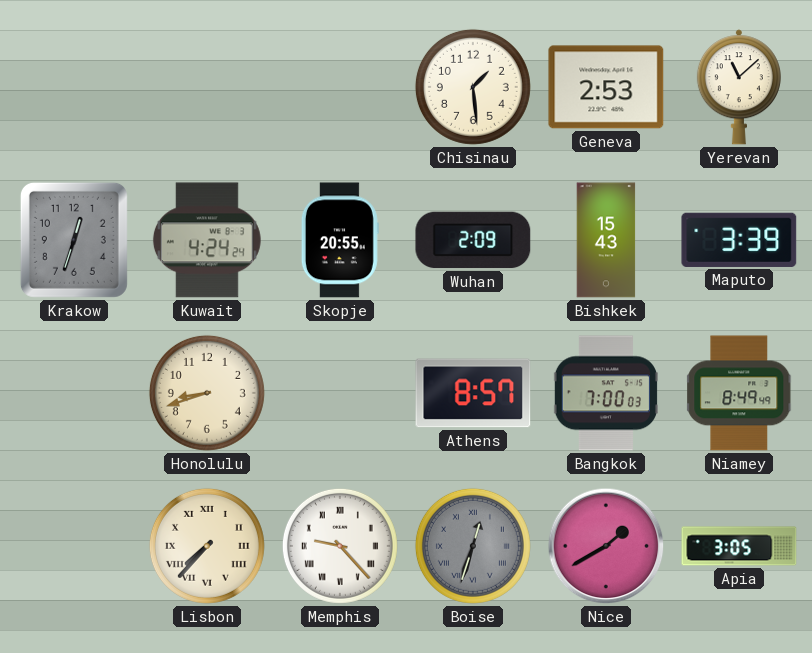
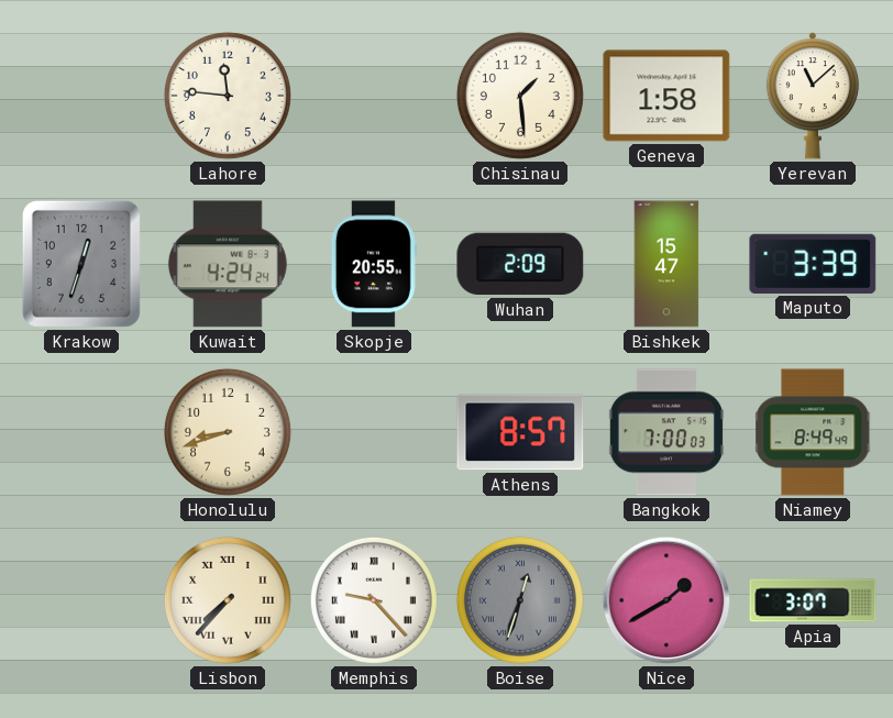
Lahore: none -> 11:46 (228, 96)
Geneva: 2:53 -> 1:58 (666, 96)
Bishkek: 15:43 -> 15:47 (666, 264)
Apia: 3:05 -> 3:07 (813, 600)
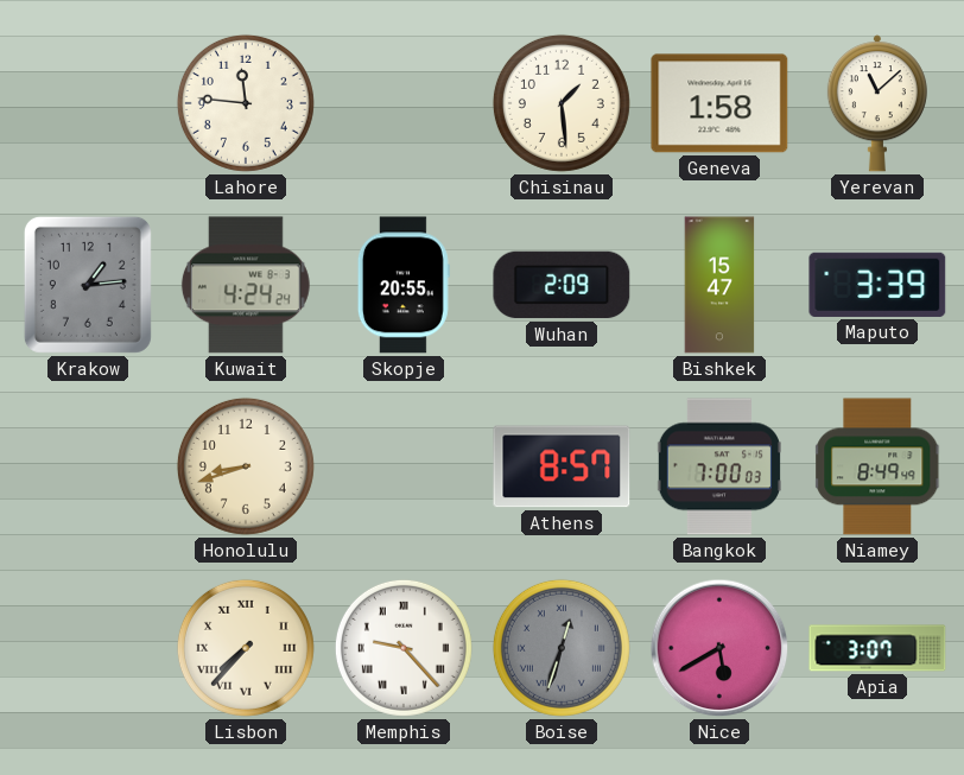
Krakow: 12:33 -> 1:14 (88, 285)
Nice: 1:40 -> 5:40 (719, 648)
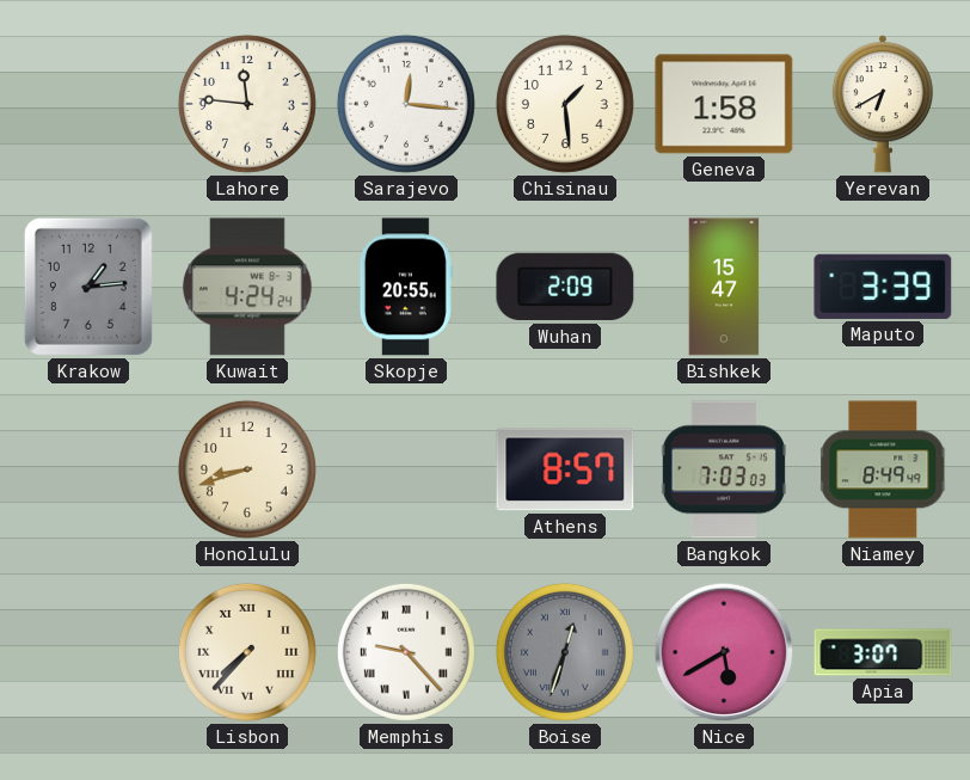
Sarajevo: none -> 12:16 (406, 104)
Yerevan: 11:08 -> 6:40 (883, 104)
Bangkok: 7:00 -> 7:03 (724, 469)
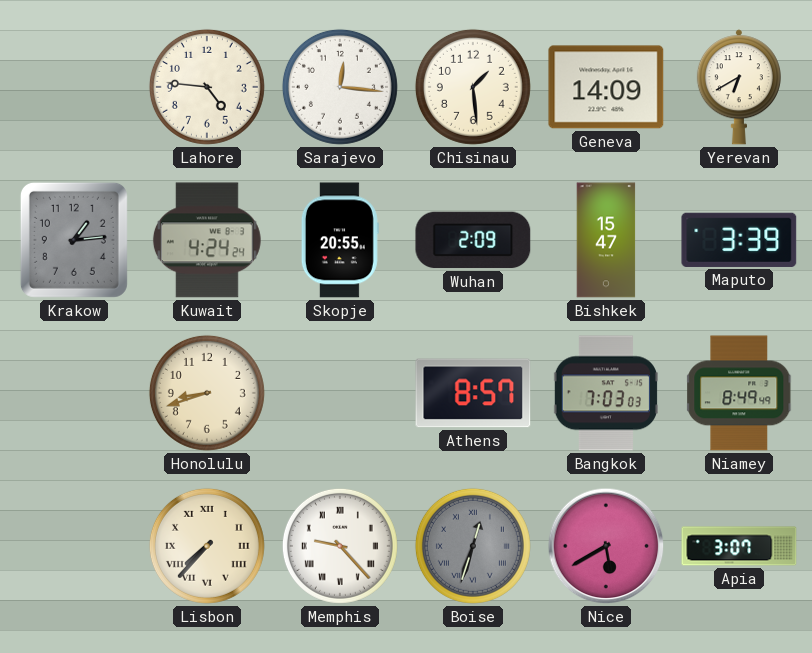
Lahore: 11:46 -> 4:46 (207, 87)
Geneva: 1:58 -> 14:09 (606, 87)
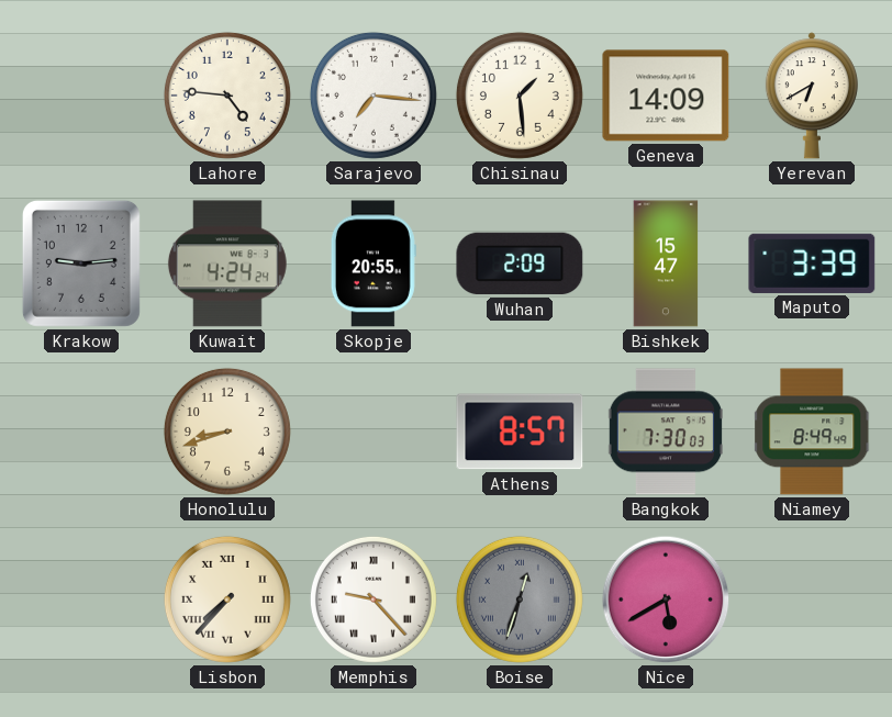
Sarajevo: 12:16 -> 7:16 (373, 96)
Krakow: 1:14 -> 9:14 (81, 264)
Bangkok: 7:03 -> 7:30 (666, 432)
Apia: 3:07 -> none (739, 546)
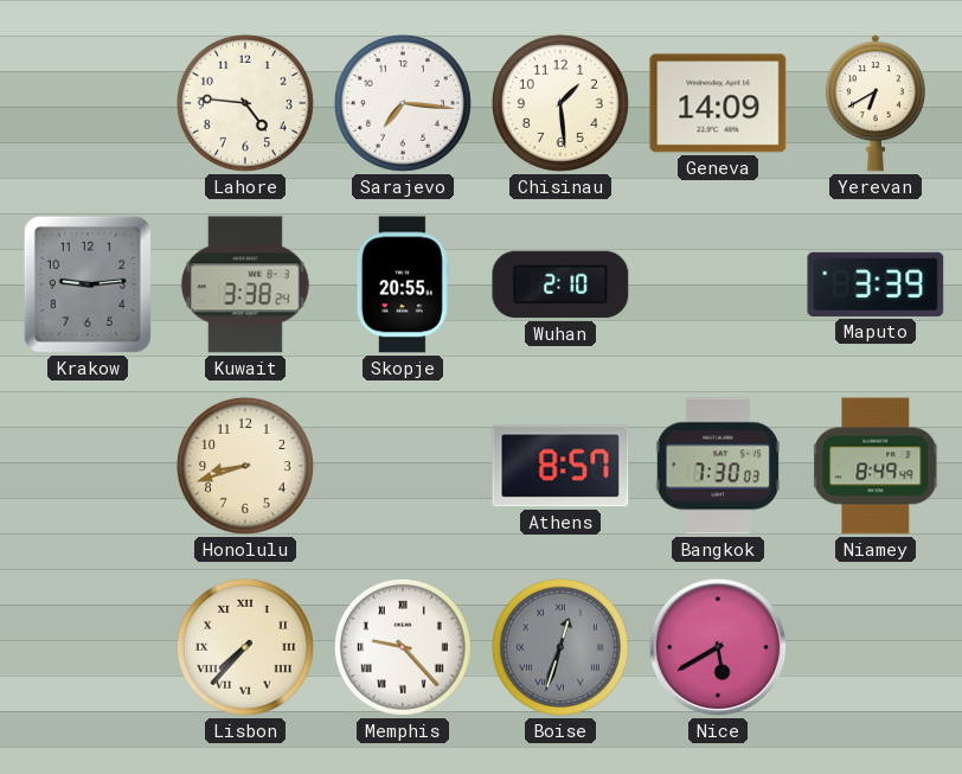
Kuwait: 4:24 -> 3:38 (245, 284)
Wuhan: 2:09 -> 2:10 (560, 284)
Bishkek: 15:47 -> none (666, 264)
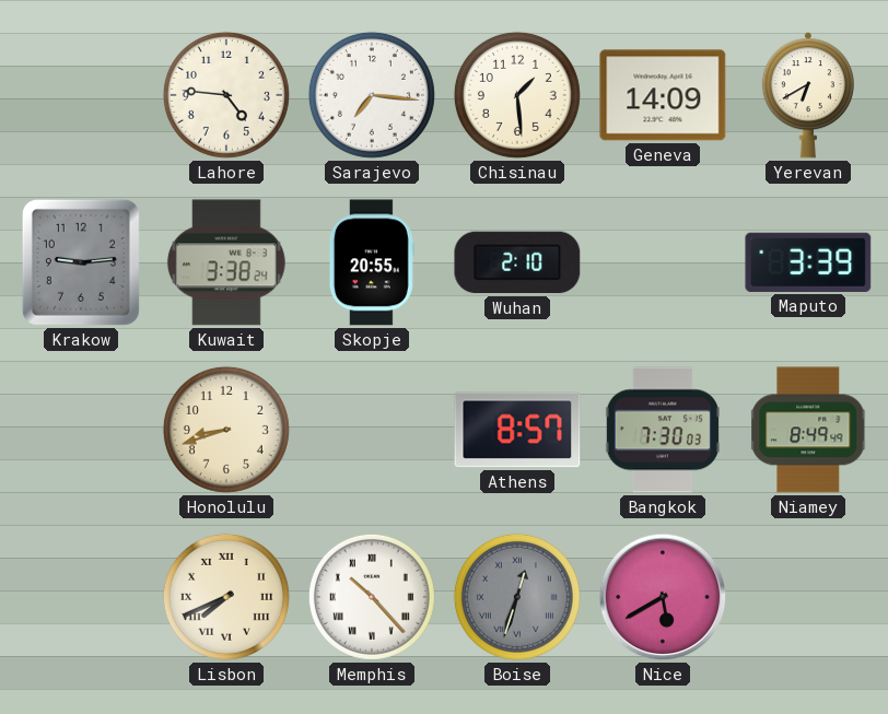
Lisbon: 7:37 -> 7:41 (226, 597)
Memphis: 9:23 -> 10:23 (372, 597)
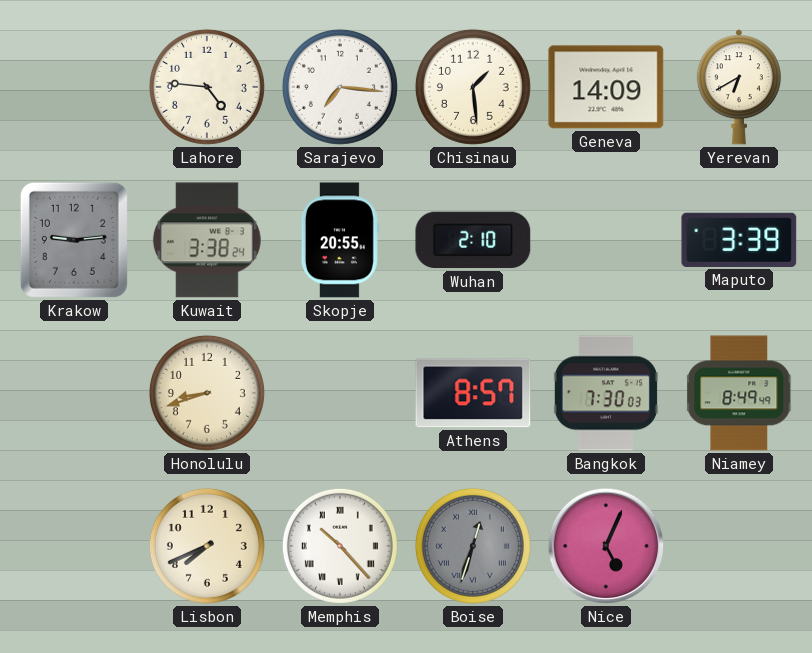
Lisbon numerals: Roman -> Arabic (207, 546)
Nice: 5:40 -> 5:04 (606, 546)
